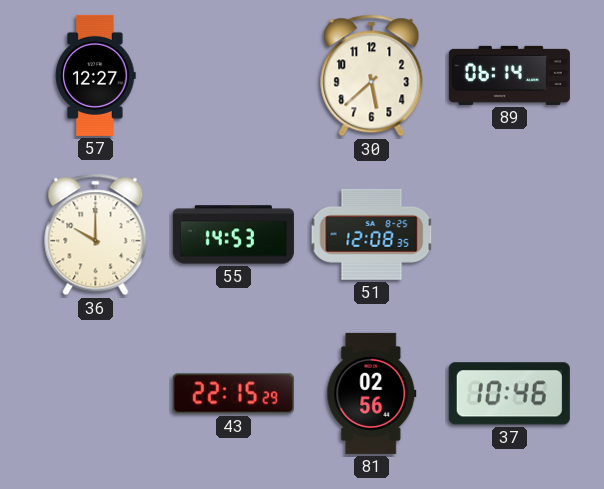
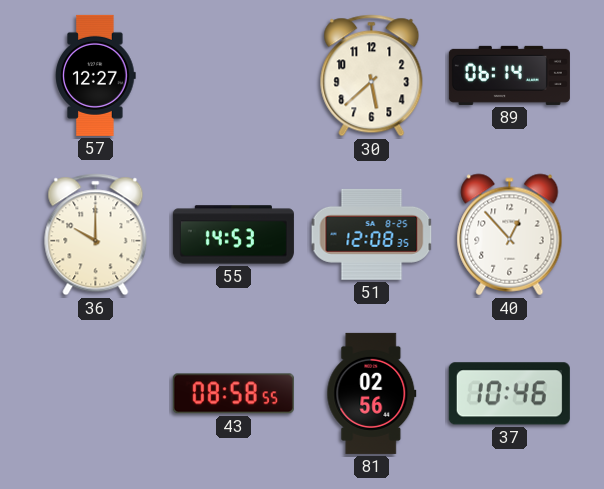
40: none -> 12:53 (510, 235)
43: 22:15 -> 08:58 (233, 394)
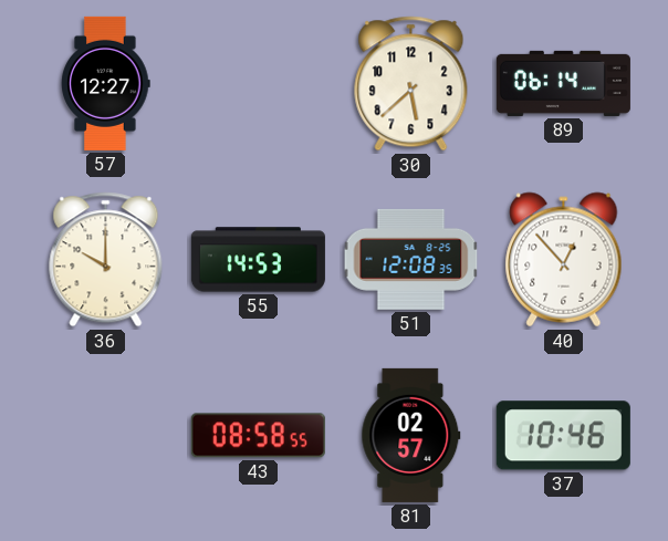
81: 02:56 -> 02:57 (411, 435)
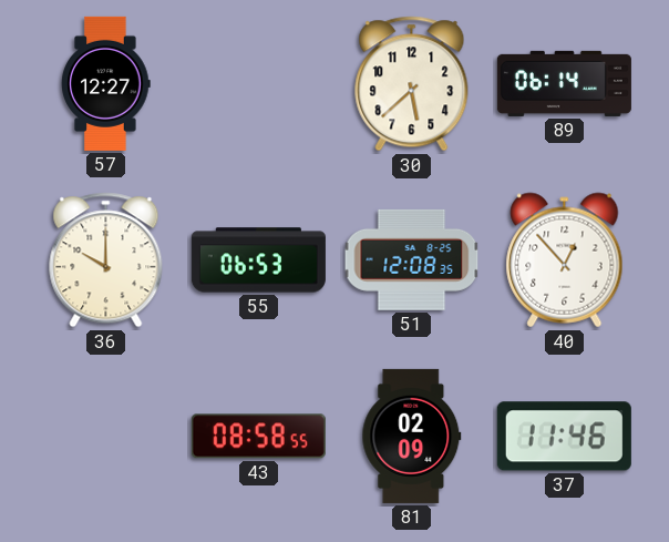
55: 14:53 -> 06:53 (258, 260)
81: 02:57 -> 02:09 (412, 436)
37: 10:46 -> 11:46 (564, 437)
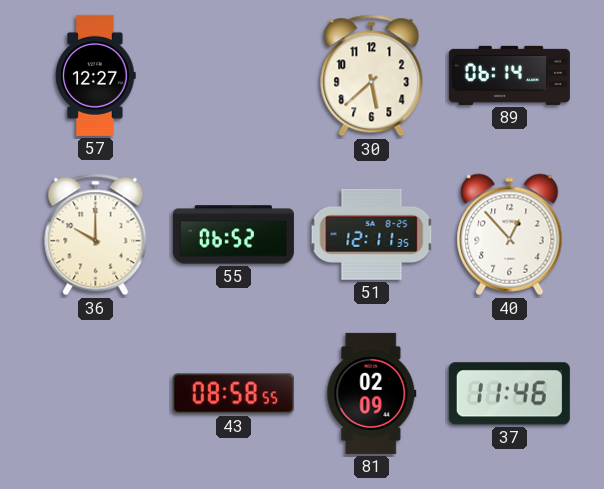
55: 06:53 -> 06:52 (233, 235)
51: 12:08 -> 12:11 (372, 234)
